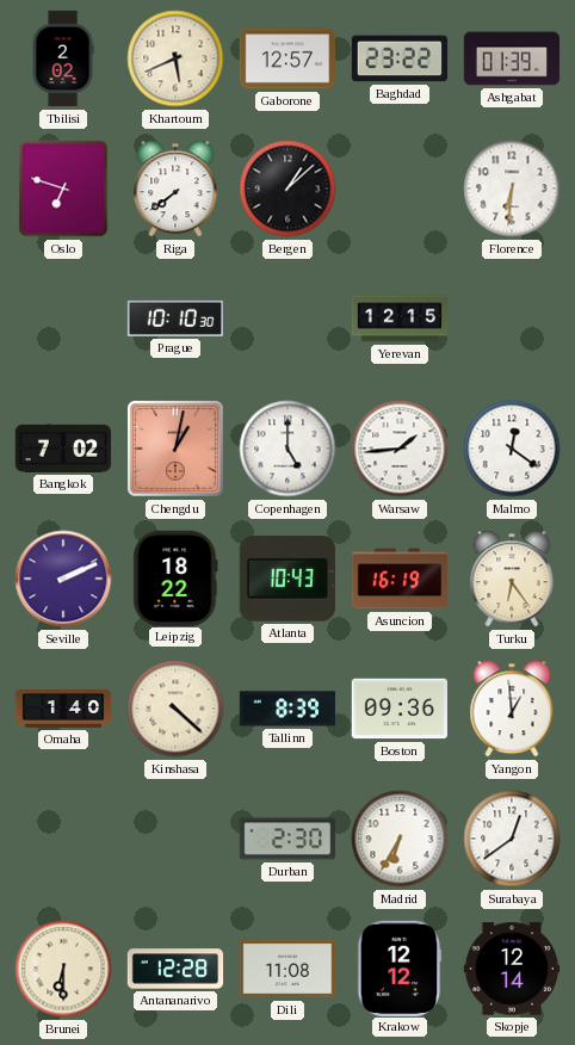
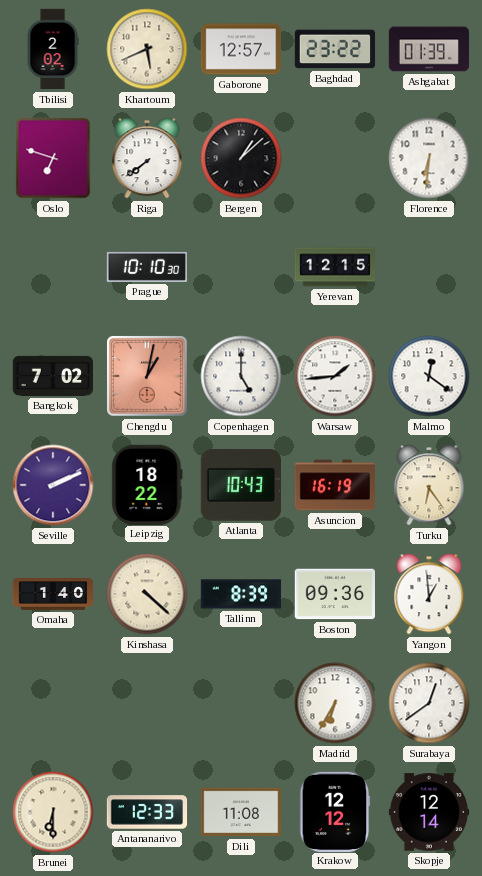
Durban: 2:30 -> none (286, 839)
Antananarivo: 12:28 -> 12:33 (147, 812)
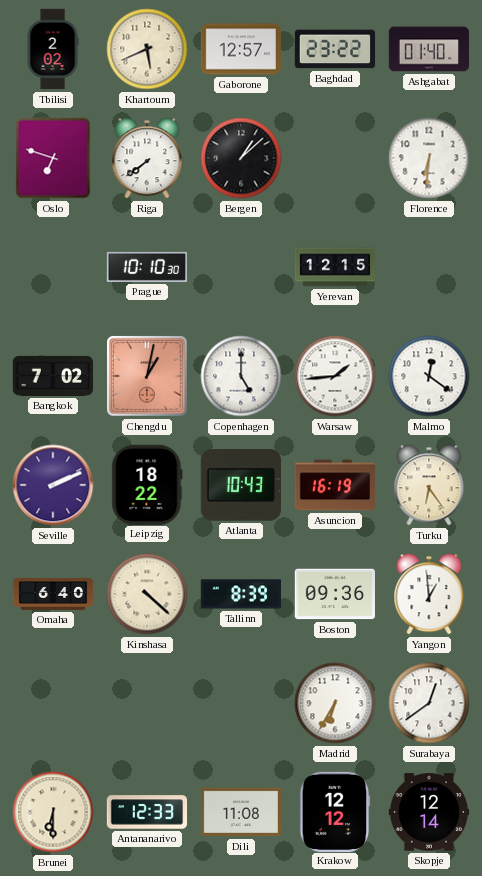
Ashgabat: 01:39 -> 01:40 (428, 49)
Omaha: 1:40 -> 6:40 (53, 595)
